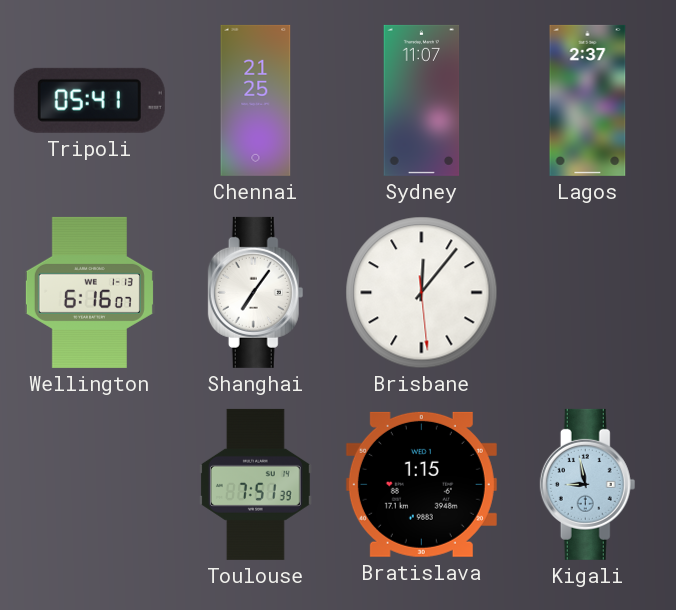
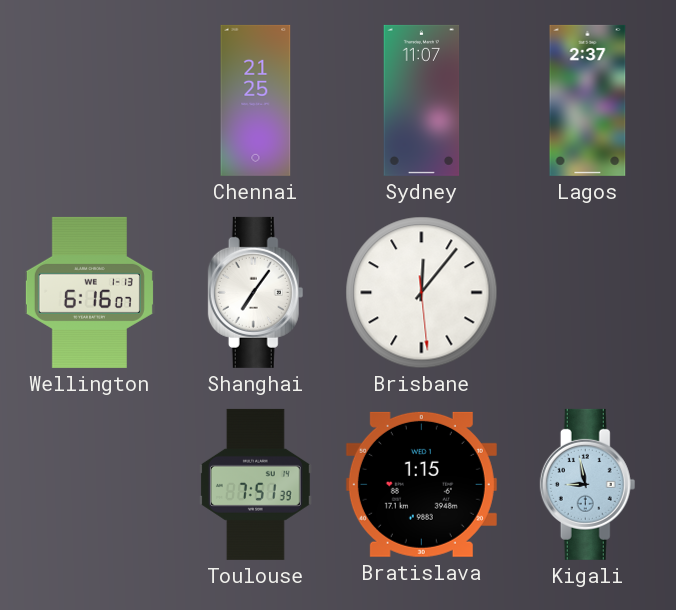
Tripoli: 05:41 -> none (89, 100)
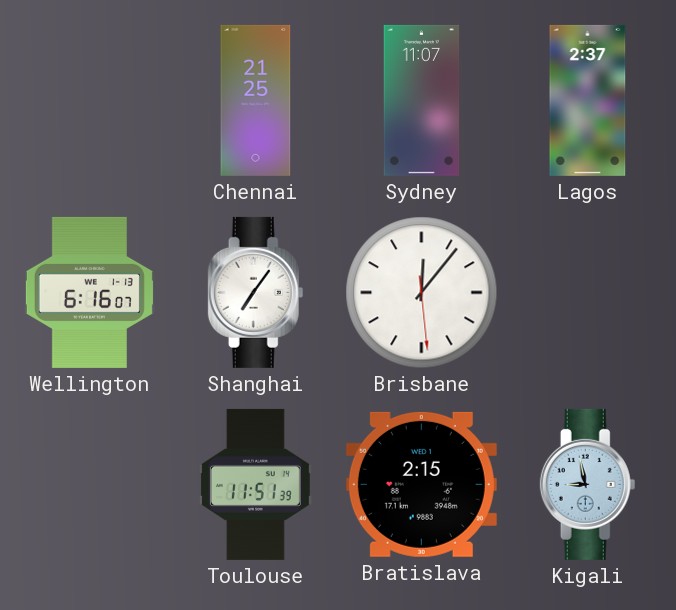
Toulouse: 7:51 -> 11:51 (255, 484)
Bratislava: 1:15 -> 2:15 (421, 484)
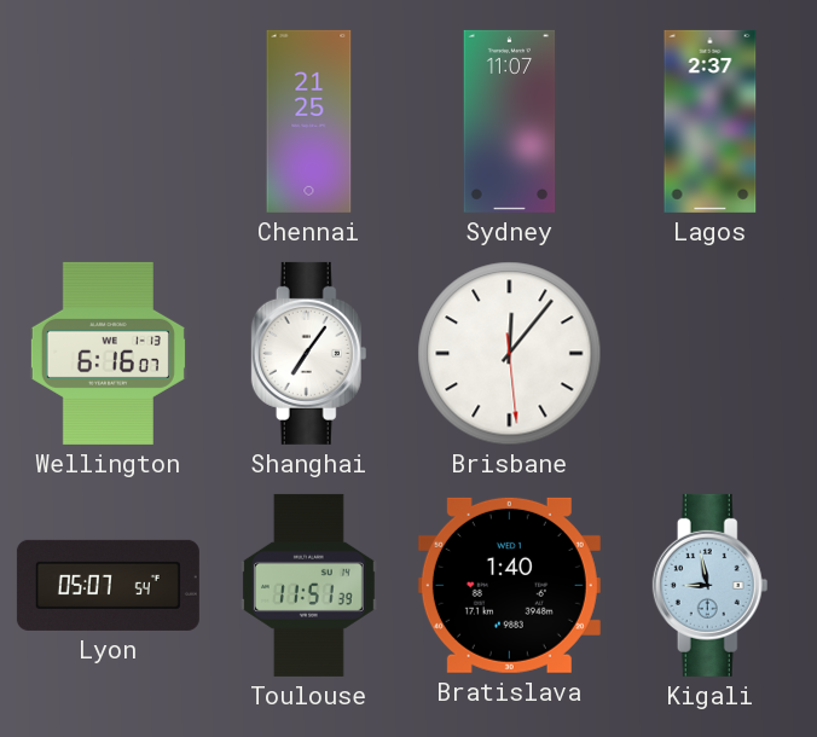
Lyon: none -> 05:07 (108, 585)
Bratislava: 2:15 -> 1:40 (509, 585)
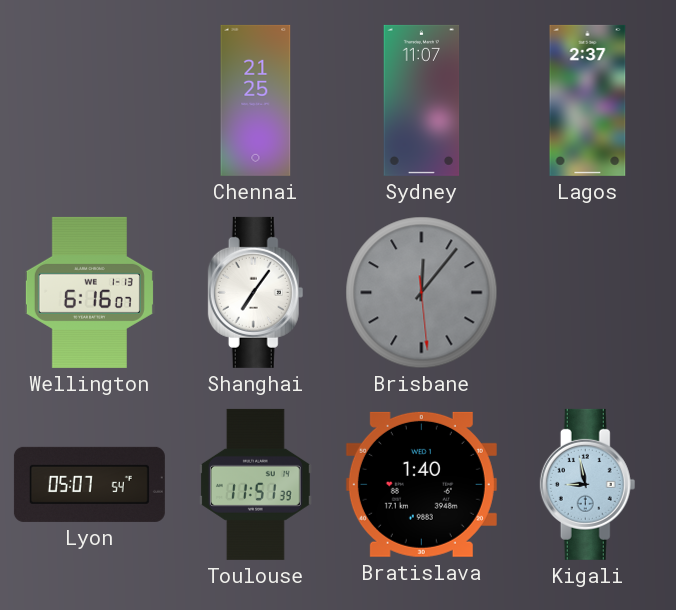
Brisbane dial: white -> grey (422, 293)
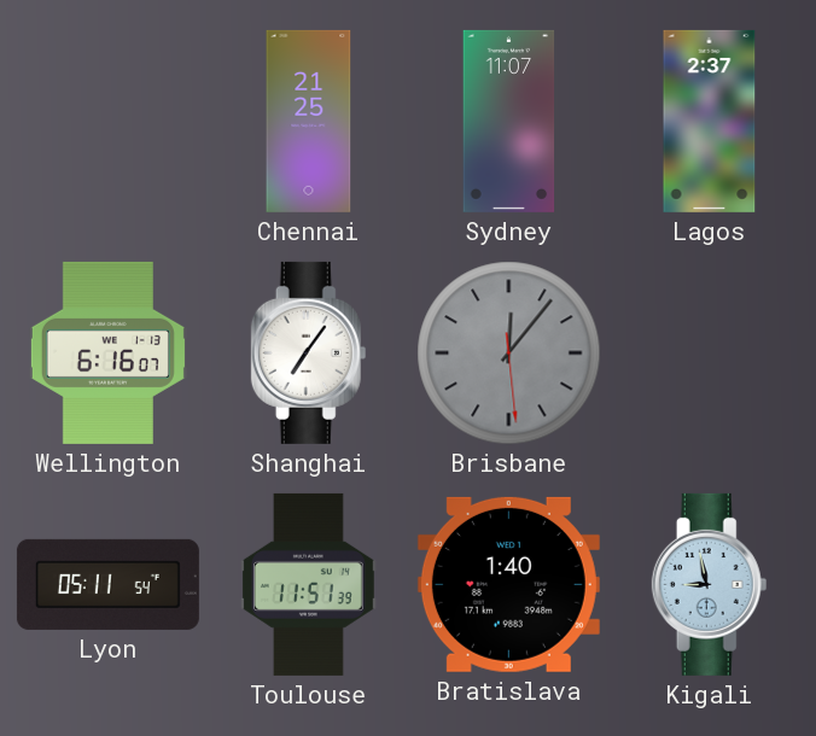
Lyon: 05:07 -> 05:11 (107, 584)
